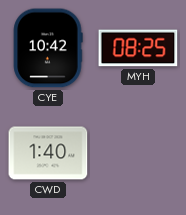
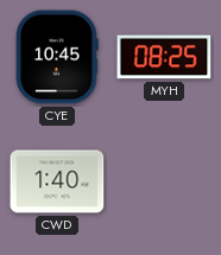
CYE: 10:42 -> 10:45 (57, 57)
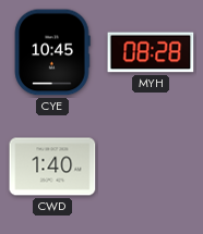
MYH: 08:25 -> 08:28 (151, 52)
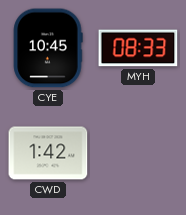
MYH: 08:28 -> 08:33 (138, 48)
CWD: 1:40 -> 1:42 (48, 153)
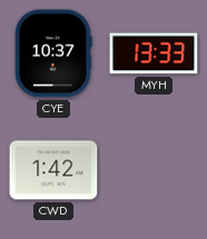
CYE: 10:45 -> 10:37 (53, 53)
MYH: 08:33 -> 13:33 (154, 53)
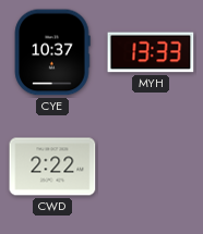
CWD: 1:42 -> 2:22 (52, 167)
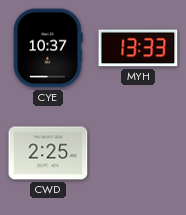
CWD: 2:22 -> 2:25 (48, 153)
